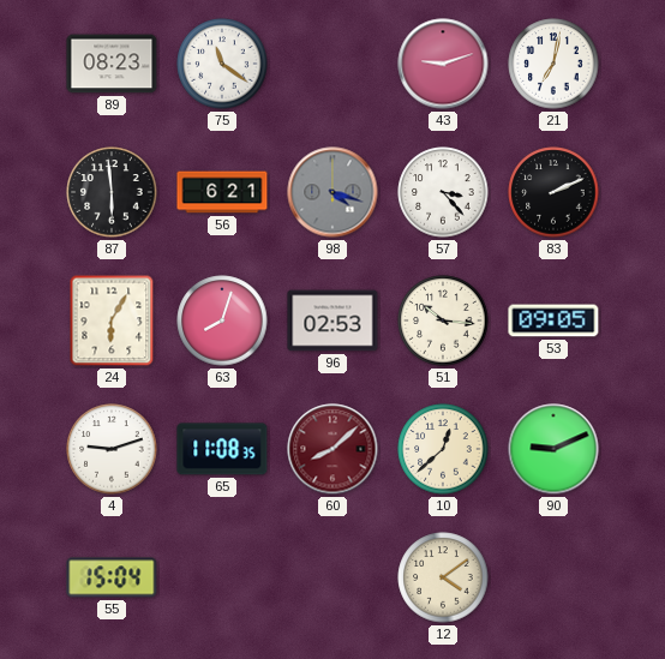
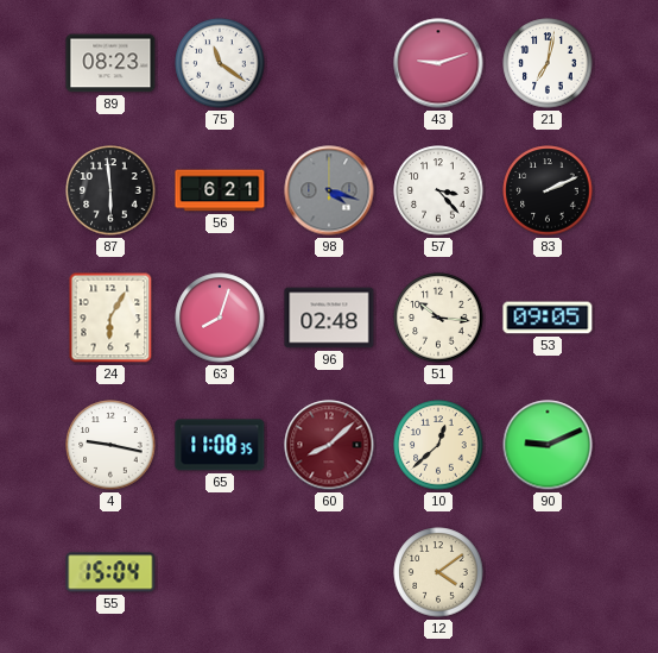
96: 02:53 -> 02:48 (329, 318)
4: 9:12 -> 9:17 (110, 445)
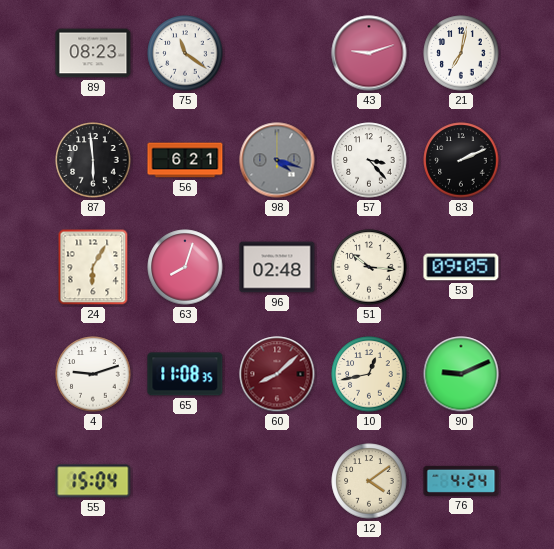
4: 9:17 -> 9:12 (93, 374)
10: 12:38 -> 12:43 (369, 374)
76: none -> 4:24 (461, 481)
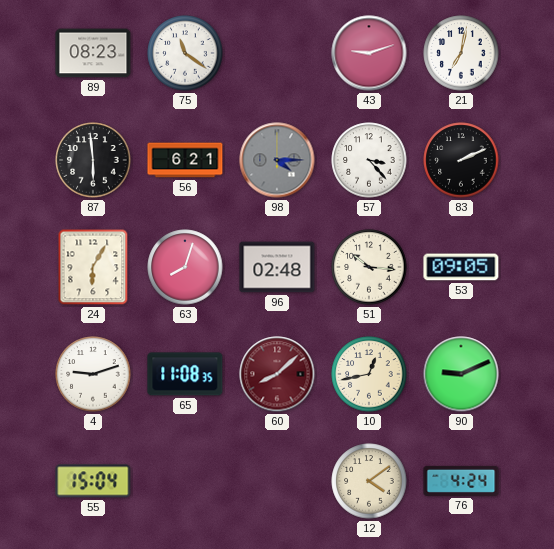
98: 4:18 -> 4:15 (277, 160)
